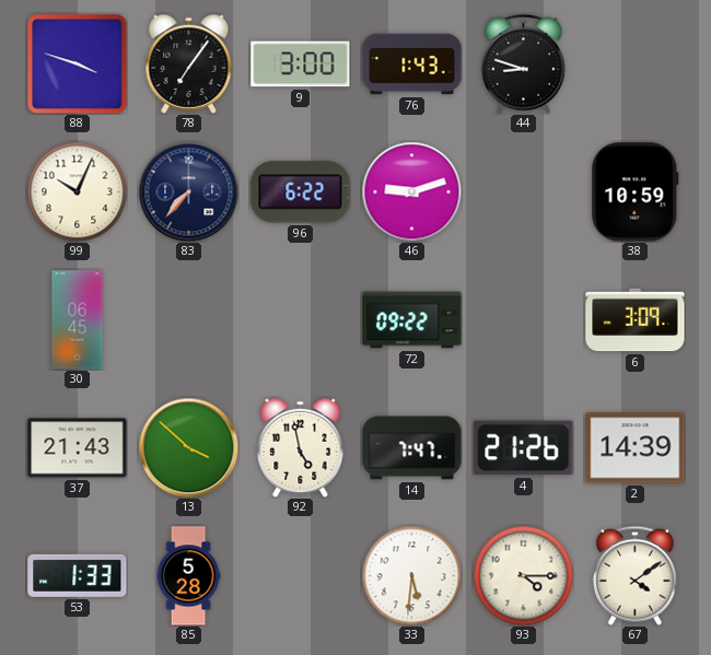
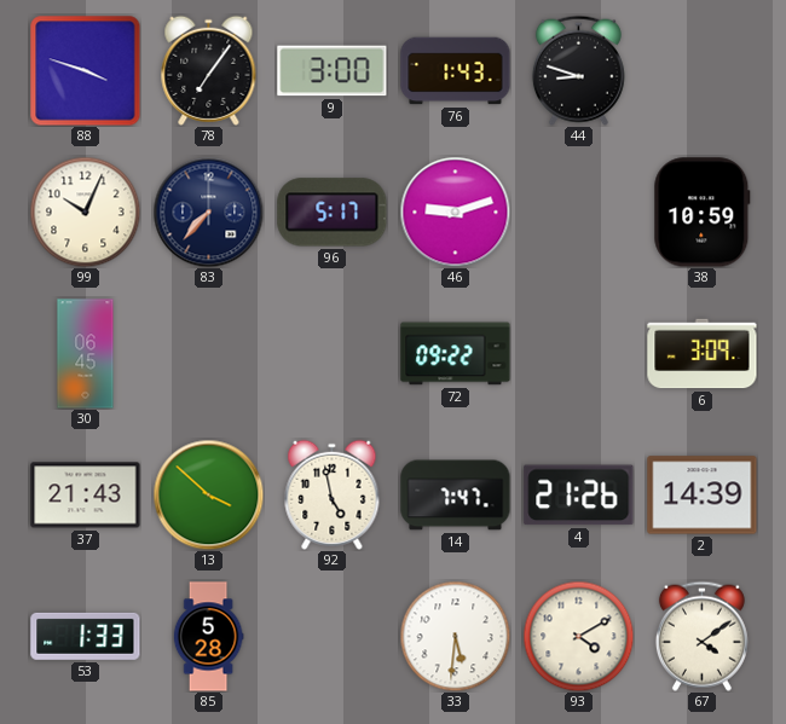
96: 6:22 -> 5:17 (333, 213)
93: 4:15 -> 4:10 (578, 636)
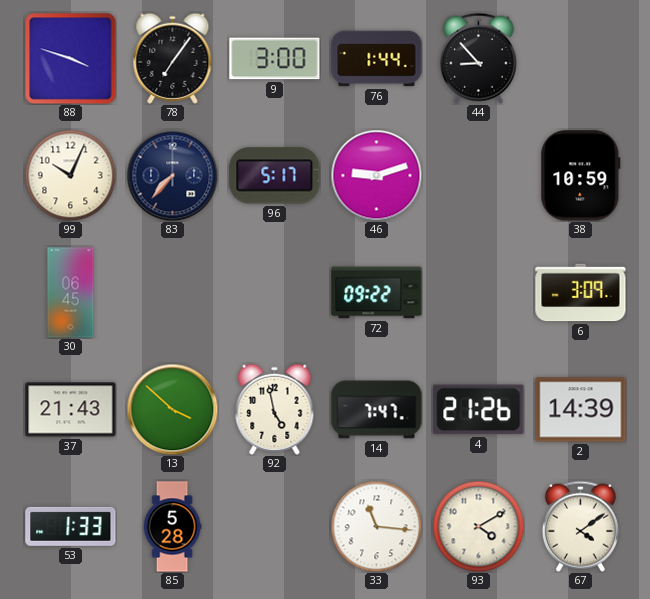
76: 1:43 -> 1:44 (377, 59)
44: 8:48 -> 8:53 (478, 58)
33: 5:31 -> 11:16 (376, 526)
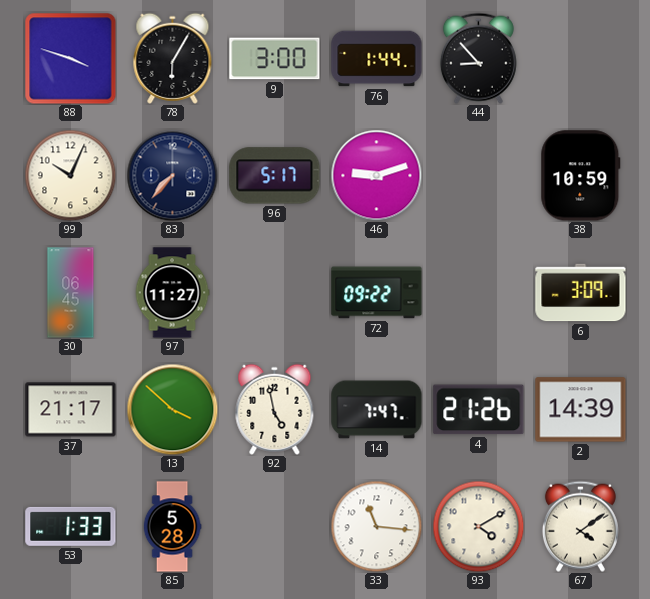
78: 7:06 -> 6:05 (173, 58)
97: none -> 11:27 (172, 293)
37: 21:43 -> 21:17 (71, 410)
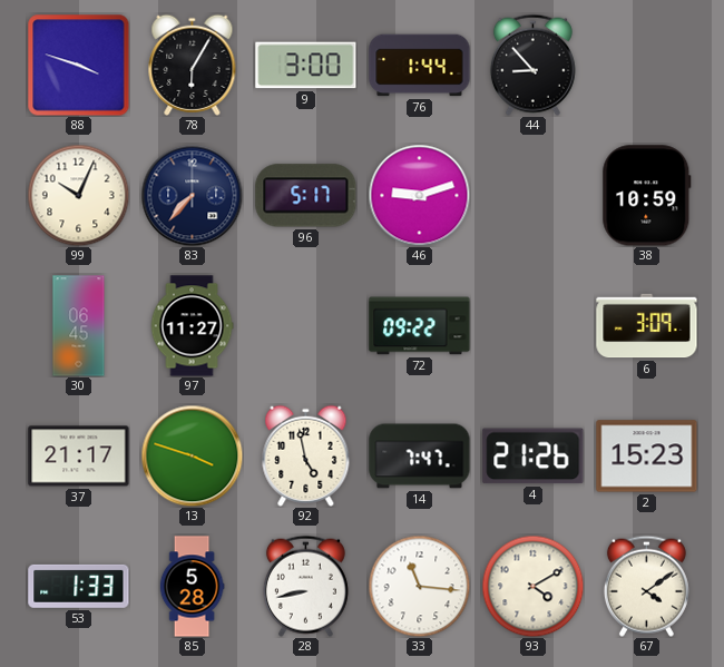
13: 3:52 -> 3:48 (192, 455)
2: 14:39 -> 15:23 (647, 457)
28: none -> 8:43 (305, 586)
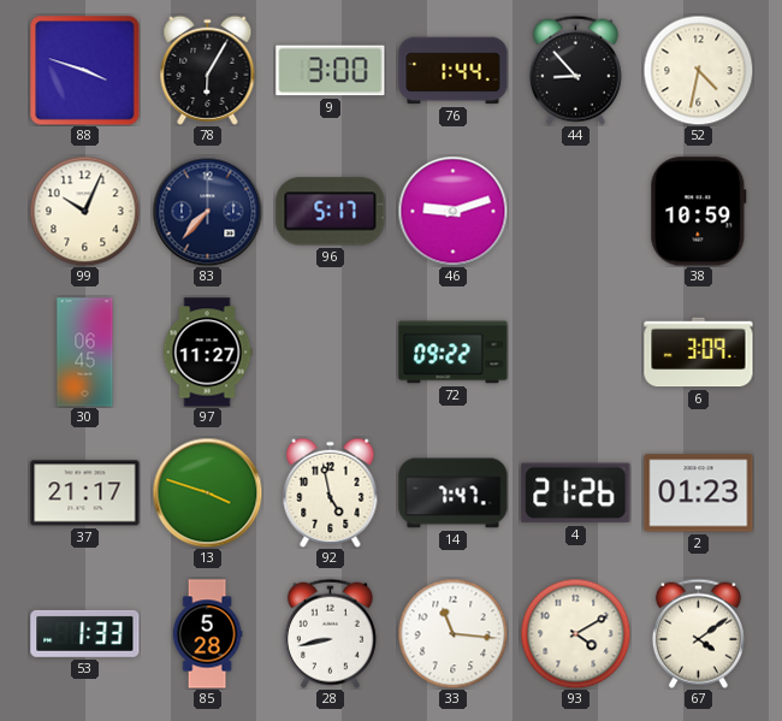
52: none -> 4:32 (698, 70)
2: 15:23 -> 01:23 (699, 494)
